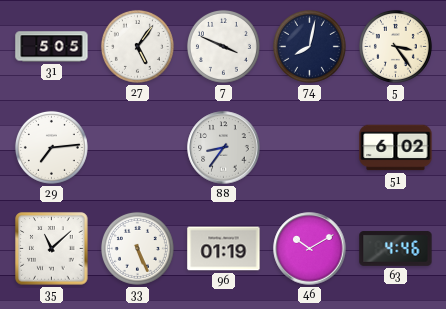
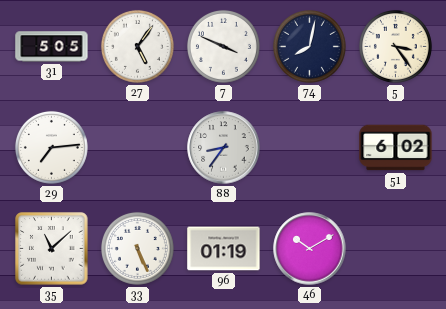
63: 4:46 -> none (396, 249)
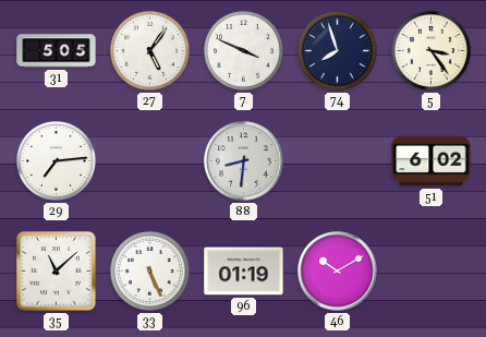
74: 8:02 -> 7:57 (337, 50)
88: 8:36 -> 8:31 (244, 161)
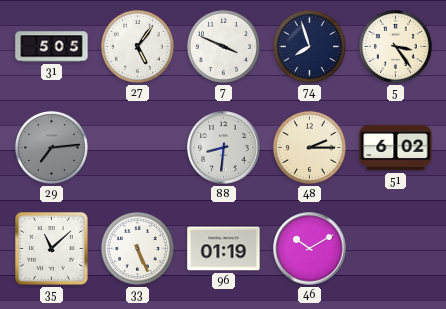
29 dial: white -> grey (51, 147)
48: none -> 2:15 (309, 147)
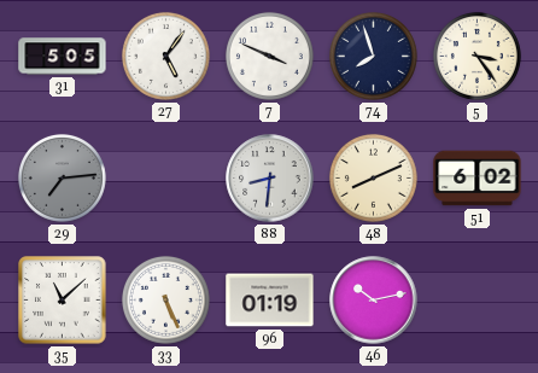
48: 2:15 -> 8:11 (373, 177)
46: 10:10 -> 10:13 (374, 301)
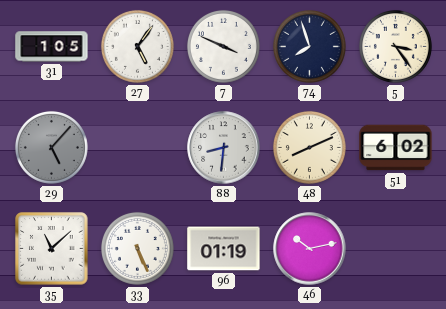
31: 5:05 -> 1:05 (52, 47)
29: 7:14 -> 5:07 (51, 147)
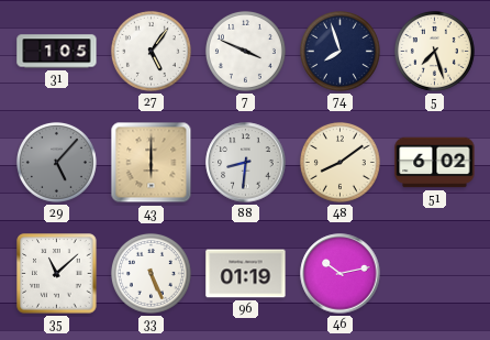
5: 3:24 -> 7:27 (434, 51)
43: none -> 6:00 (152, 163)
48: 8:11 -> 8:09 (339, 162)
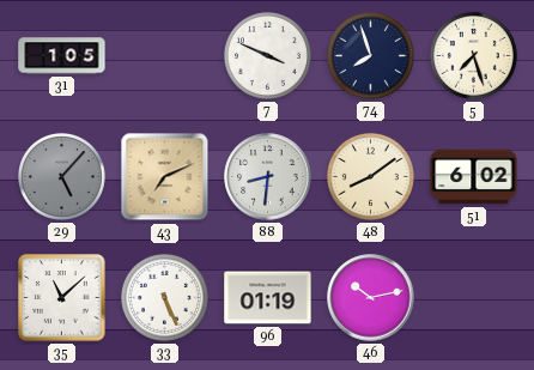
27: 5:06 -> none (151, 51)
43: 6:00 -> 7:11 (165, 177)
